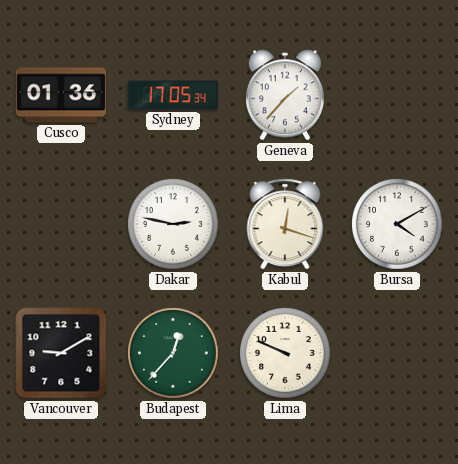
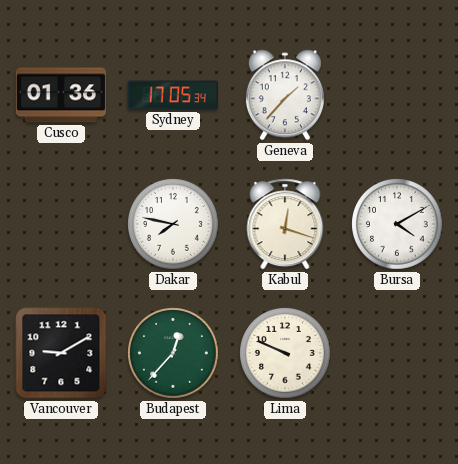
Dakar: 2:47 -> 7:47 (174, 225)
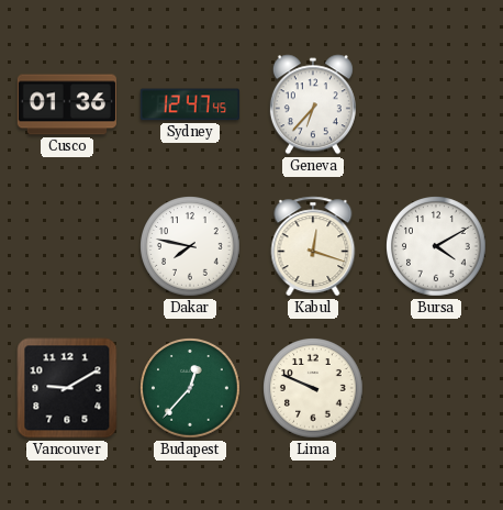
Sydney: 17:05 -> 12:47 (190, 104)
Geneva: 1:37 -> 6:37 (313, 104)
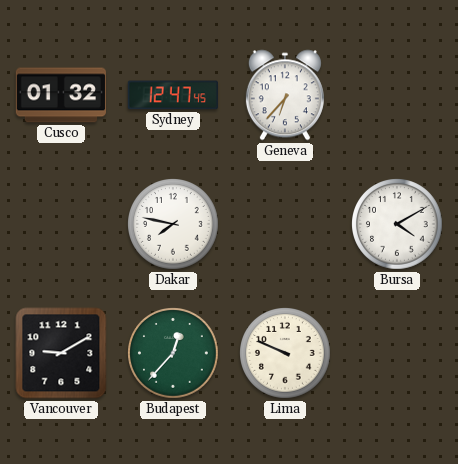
Cusco: 01:36 -> 01:32 (60, 95)
Kabul: 12:18 -> none (313, 246)
